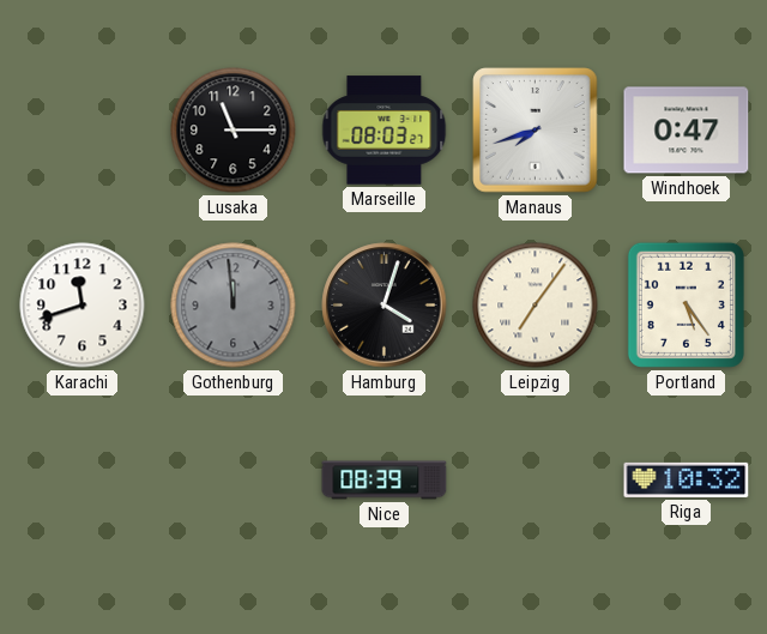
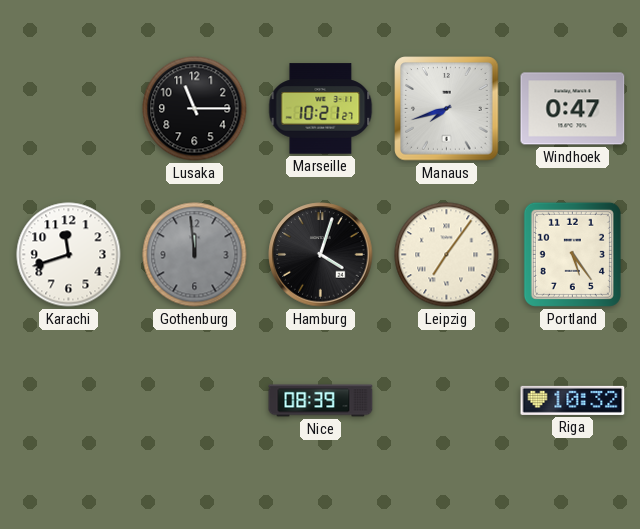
Marseille: 08:03 -> 10:21 (321, 109)
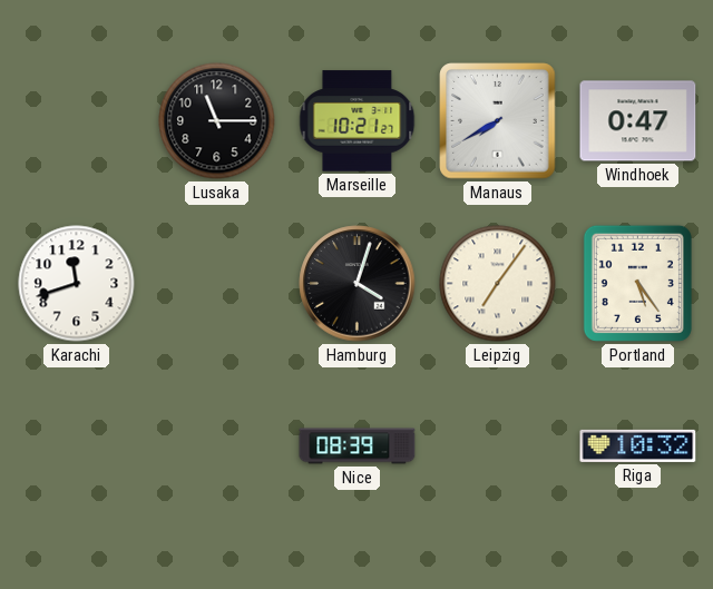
Manaus: 7:42 -> 7:40 (498, 121)
Gothenburg: 11:59 -> none (195, 255)
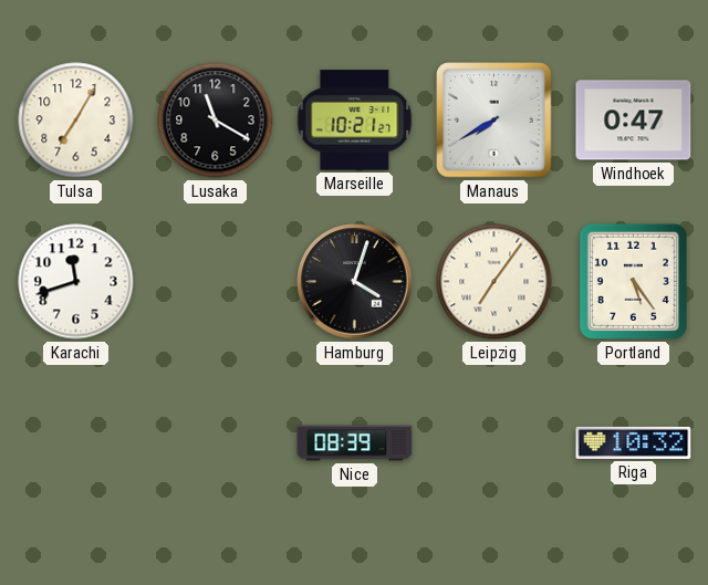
Tulsa: none -> 7:05 (76, 121)
Lusaka: 11:15 -> 11:20 (216, 121)
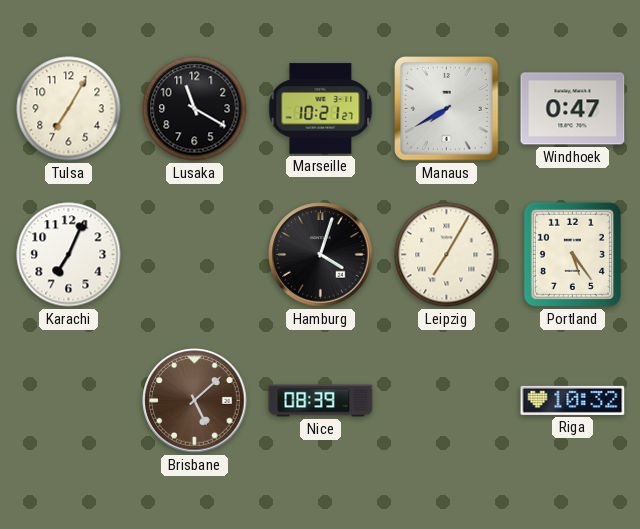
Karachi: 11:42 -> 7:04 (69, 255)
Leipzig: 7:06 -> 7:05 (447, 255)
Brisbane: none -> 5:08 (195, 401)
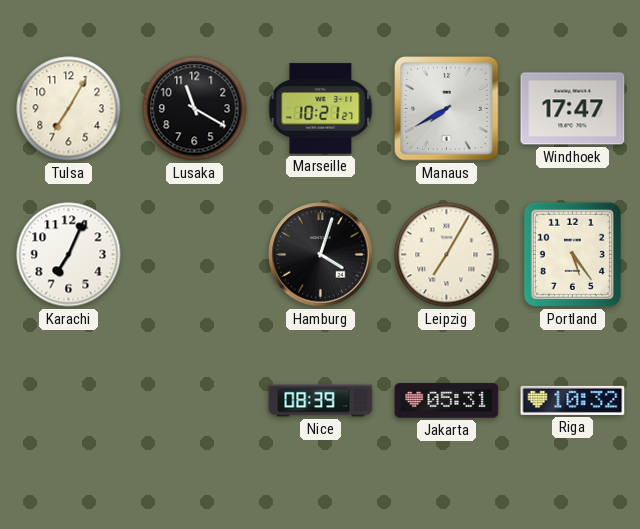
Windhoek: 0:47 -> 17:47 (573, 109)
Brisbane: 5:08 -> none (195, 401)
Jakarta: none -> 05:31 (447, 401)
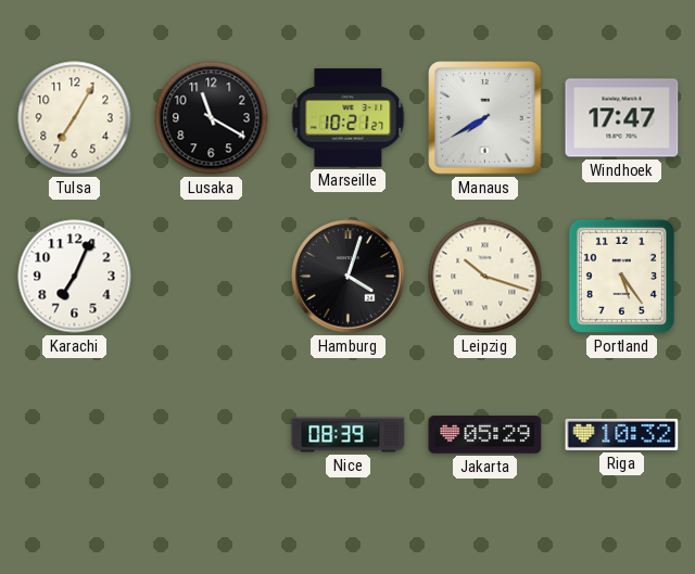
Leipzig: 7:05 -> 10:18 (485, 277)
Jakarta: 05:31 -> 05:29 (485, 435)
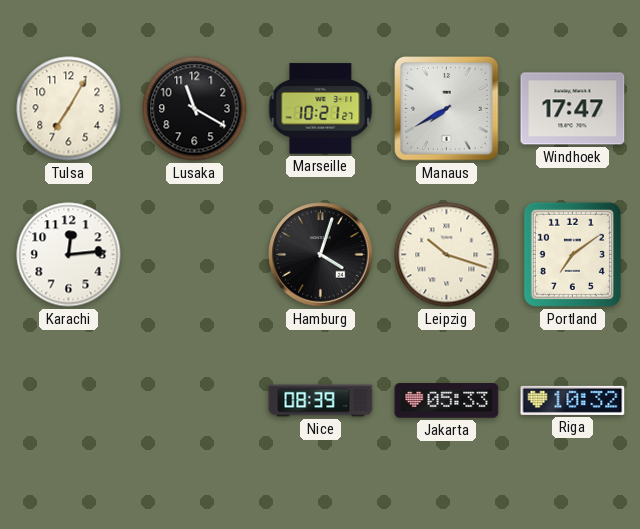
Karachi: 7:04 -> 12:14 (69, 255)
Portland: 5:24 -> 7:09 (572, 254)
Jakarta: 05:29 -> 05:33 (447, 401)
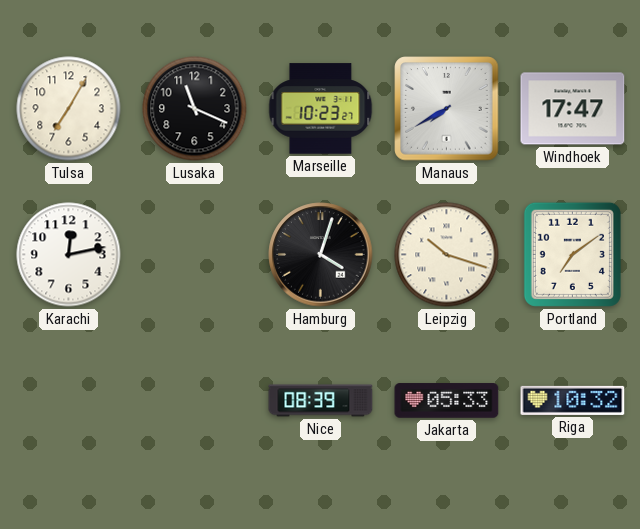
Lusaka: 11:20 -> 11:19 (195, 109)
Marseille: 10:21 -> 10:23 (321, 109)
Karachi: 12:14 -> 12:13 (69, 255)
